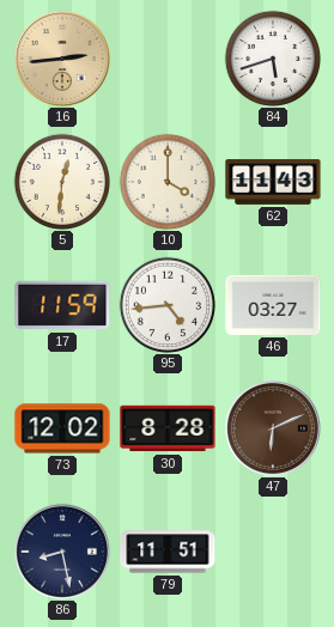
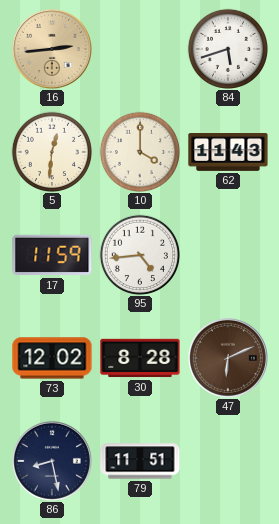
46: 03:27 -> none (273, 305)
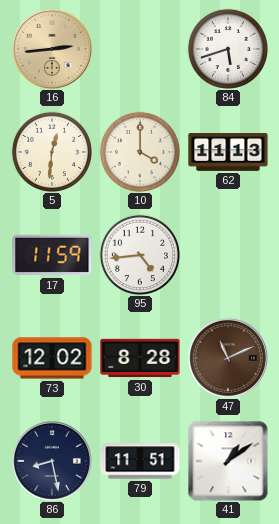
62: 11:43 -> 11:13 (228, 153)
47: 6:11 -> 11:11 (228, 358)
41: none -> 1:09 (228, 461)
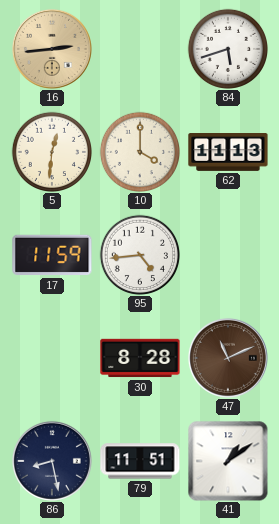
73: 12:02 -> none (52, 358)
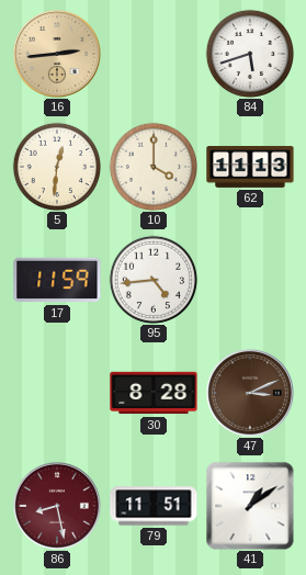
47: 11:11 -> 3:11 (250, 393)
86 dial: navy -> burgundy (57, 506)
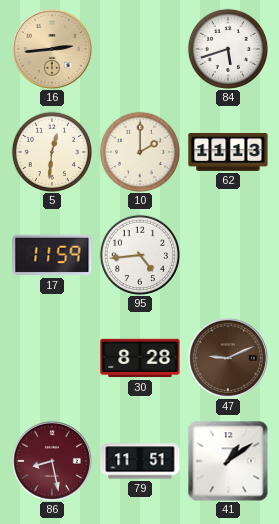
10: 4:00 -> 2:00 (139, 151)
47: 3:11 -> 9:11 (228, 358)
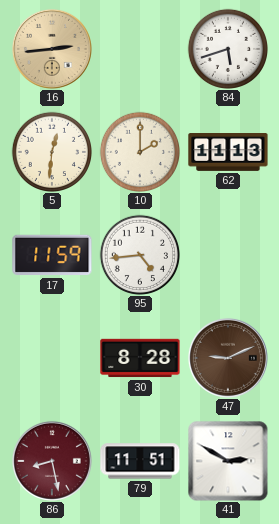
41: 1:09 -> 2:50 (228, 461)
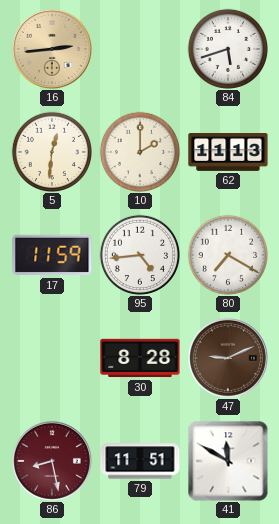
80: none -> 7:20 (227, 254)
41: 2:50 -> 11:50 (228, 461)
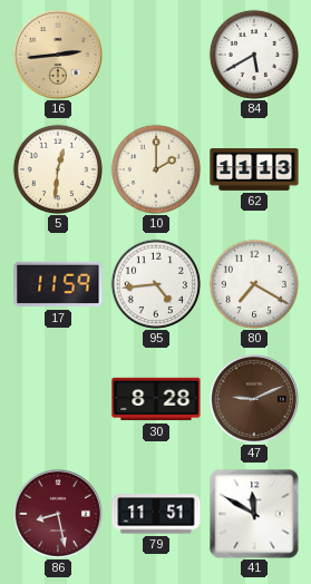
84: 5:42 -> 5:40 (253, 53)
